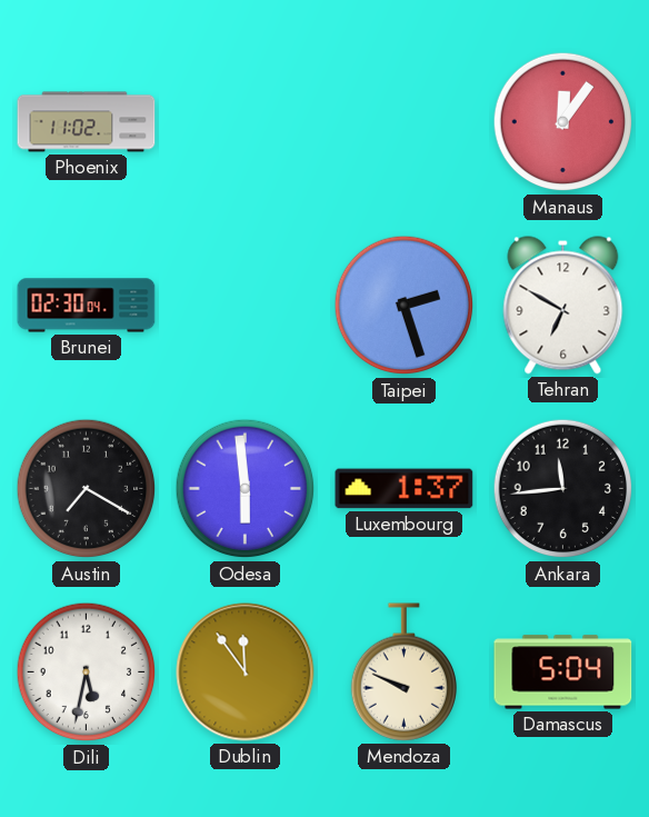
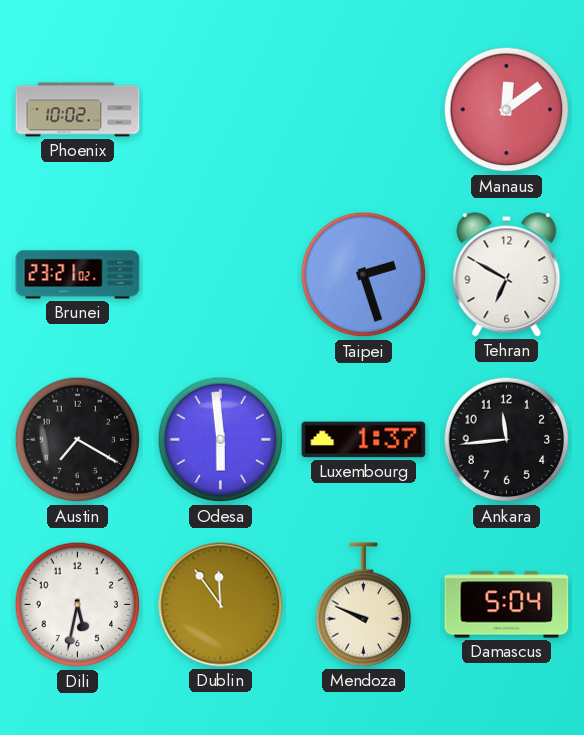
Phoenix: 11:02 -> 10:02 (78, 110)
Manaus: 12:06 -> 12:09 (507, 110)
Brunei: 02:30 -> 23:21 (78, 275)
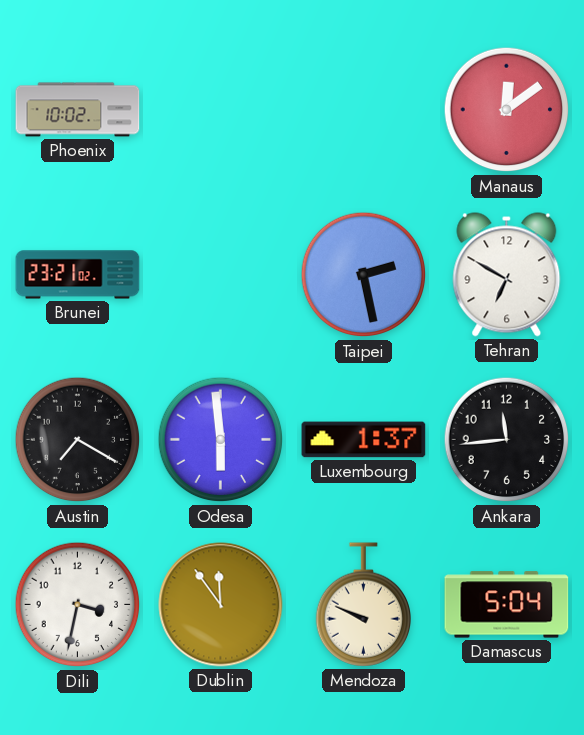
Taipei: 2:27 -> 2:28 (364, 275)
Dili: 5:32 -> 3:32 (78, 605)
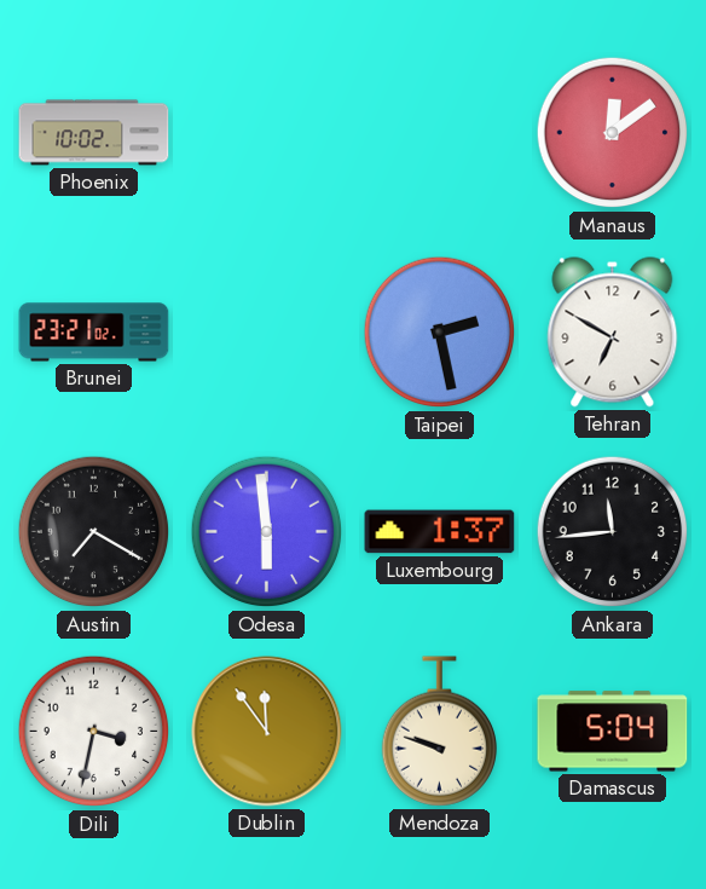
Mendoza: 9:49 -> 9:48 (439, 732)
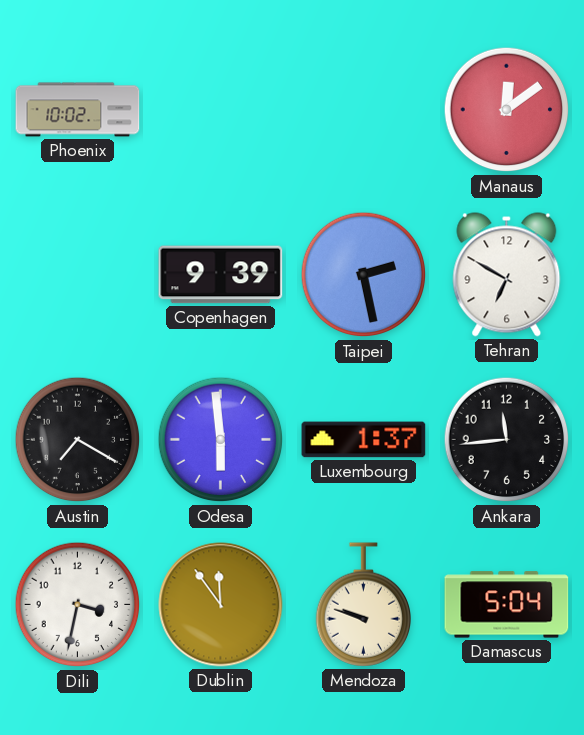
Brunei: 23:21 -> none (94, 333)
Copenhagen: none -> 9:39 (221, 275)
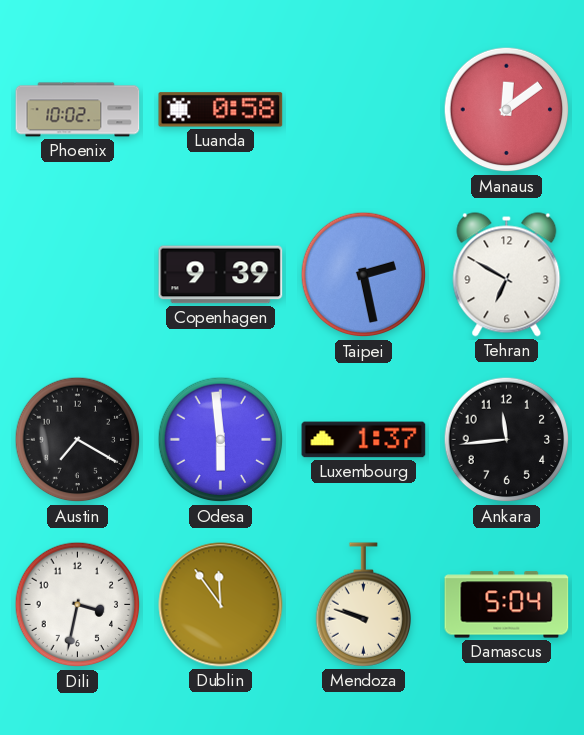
Luanda: none -> 0:58 (221, 110)
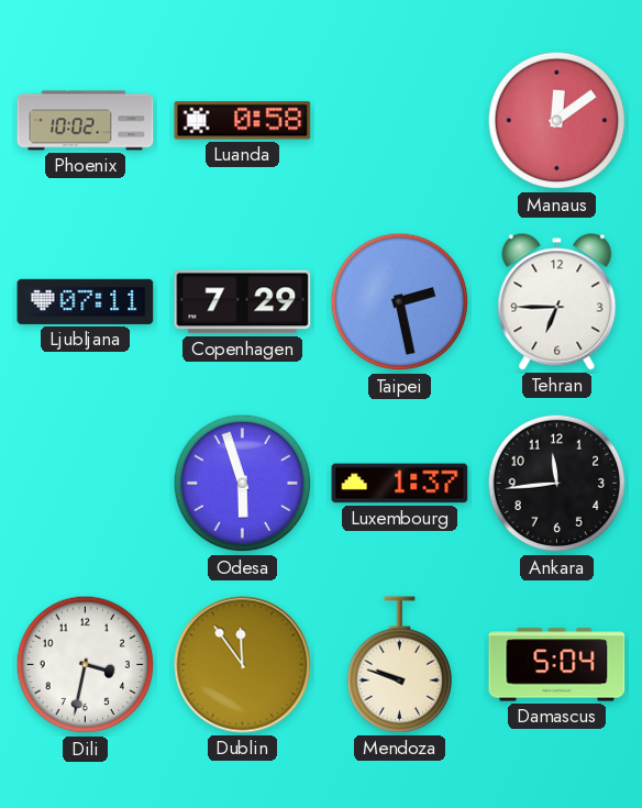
Ljubljana: none -> 07:11 (86, 301)
Copenhagen: 9:39 -> 7:29 (243, 302)
Tehran: 6:50 -> 6:45 (557, 302)
Austin: 7:20 -> none (78, 440)
Odesa: 5:59 -> 5:57 (243, 484)
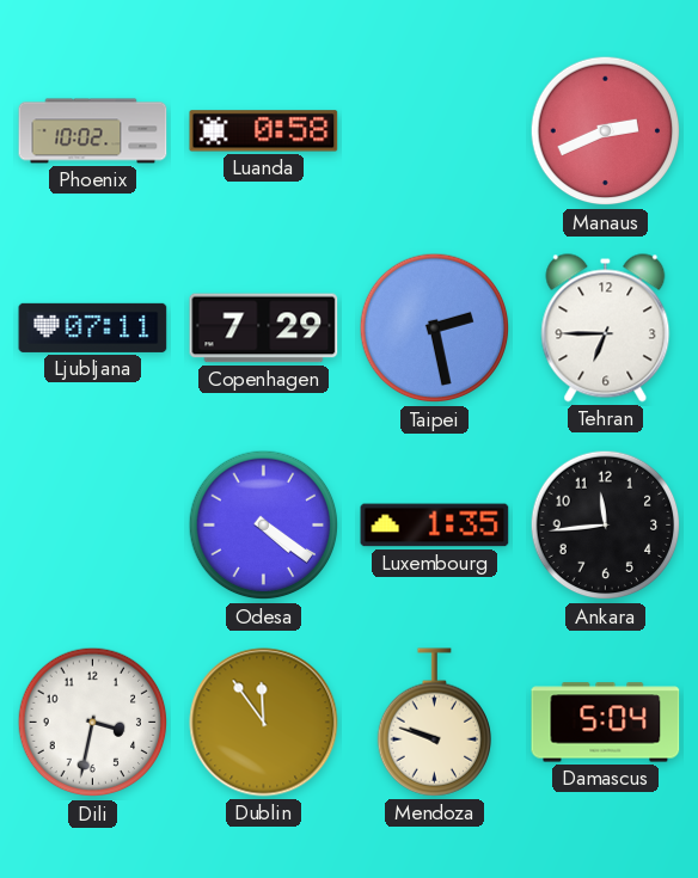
Manaus: 12:09 -> 2:41 (606, 131)
Odesa: 5:57 -> 4:21 (264, 526)
Luxembourg: 1:37 -> 1:35 (435, 526)
